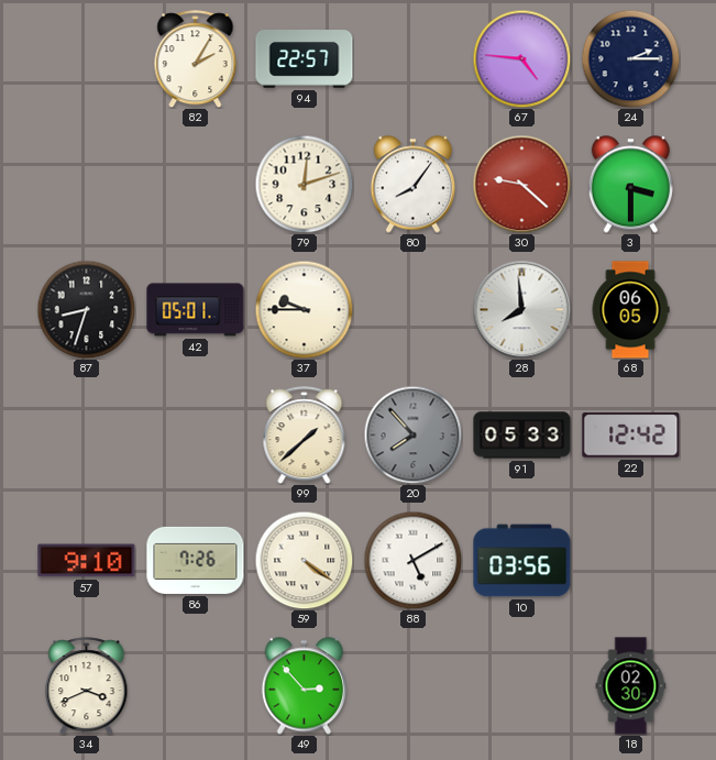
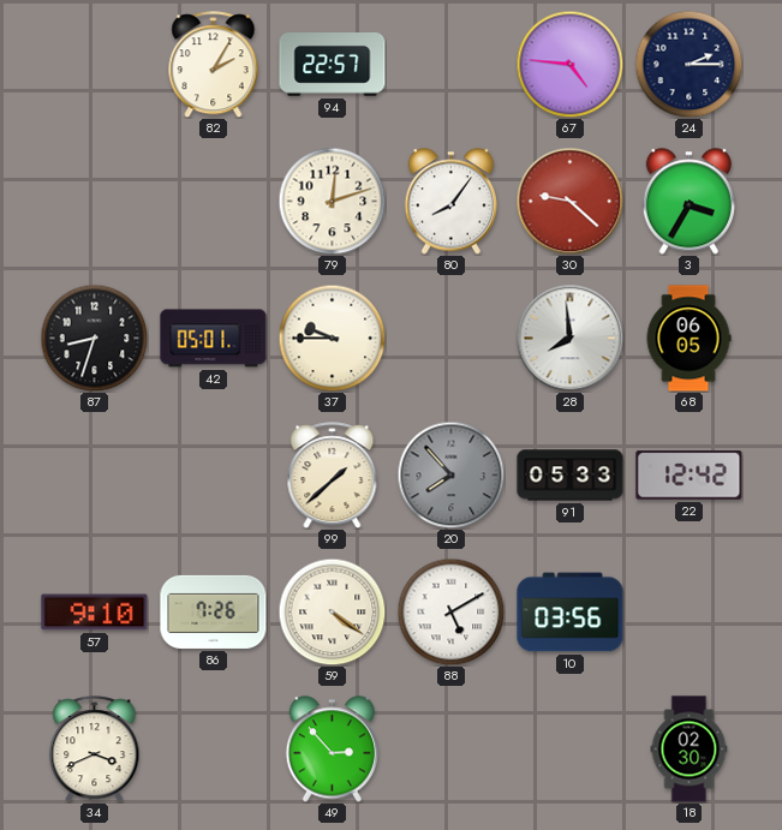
3: 3:30 -> 3:35 (688, 202)
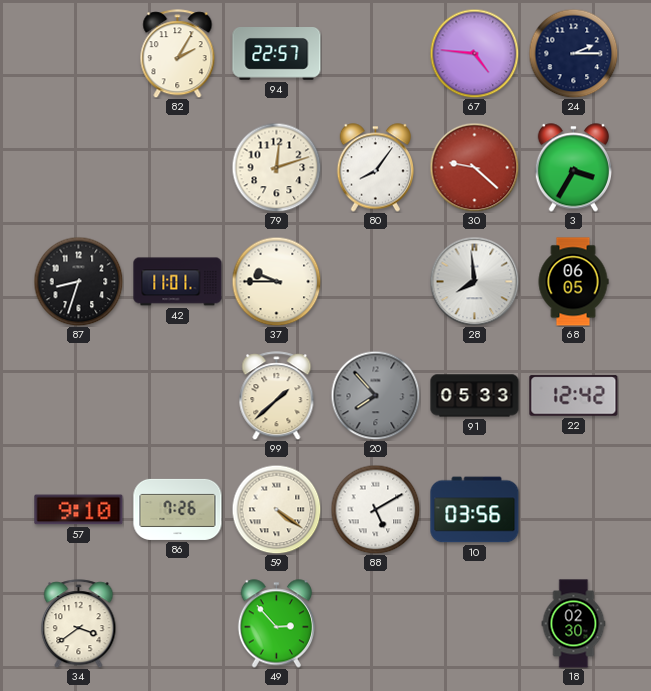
42: 05:01 -> 11:01 (178, 282)
34: 3:41 -> 3:39 (79, 624)
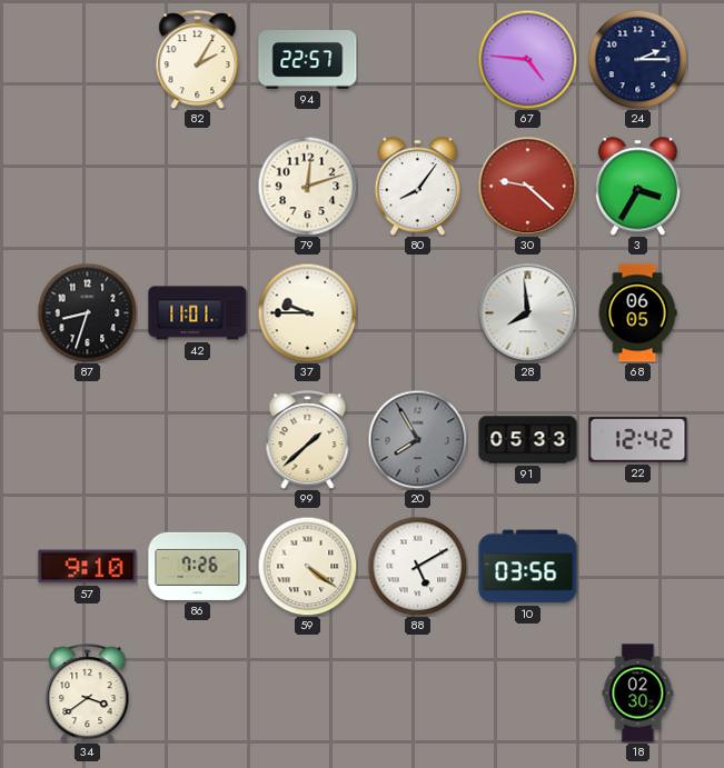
20: 7:53 -> 7:55 (417, 439)
49: 2:53 -> none (276, 624)
